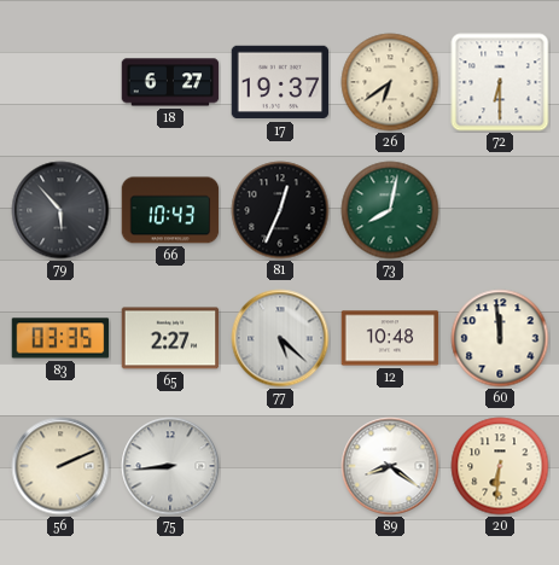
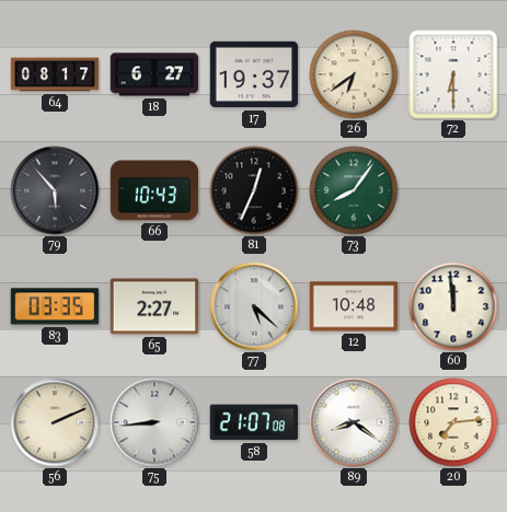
64: none -> 08:17 (55, 74)
73: 8:02 -> 8:06 (354, 190)
58: none -> 21:07 (254, 422)
20: 6:31 -> 7:14 (453, 422)
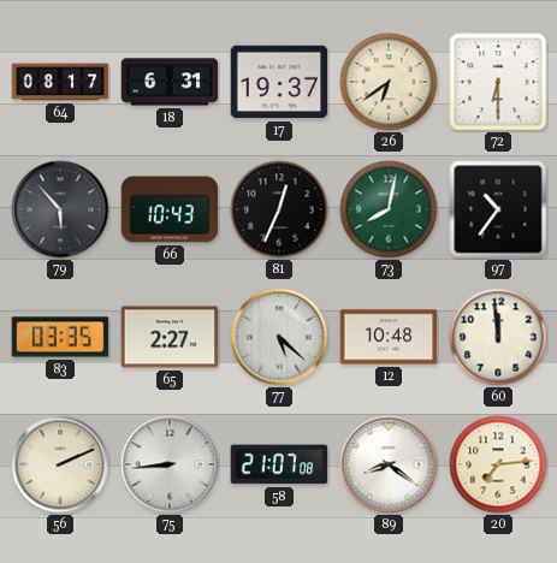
18: 6:27 -> 6:31 (170, 82)
73: 8:06 -> 8:02 (389, 209)
97: none -> 10:36 (498, 209)
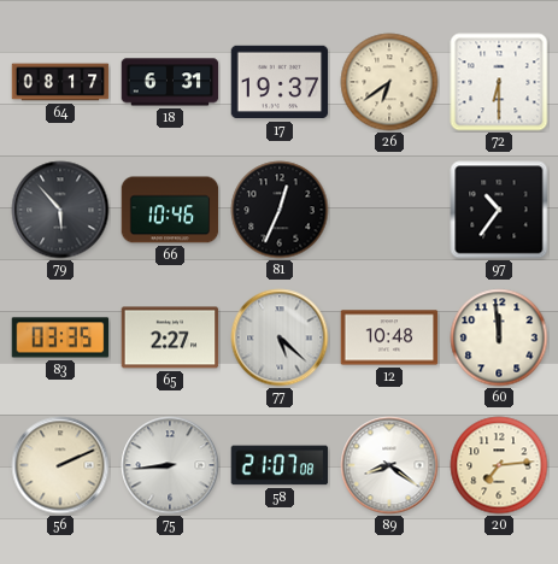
66: 10:43 -> 10:46 (170, 210)
73: 8:02 -> none (389, 209)
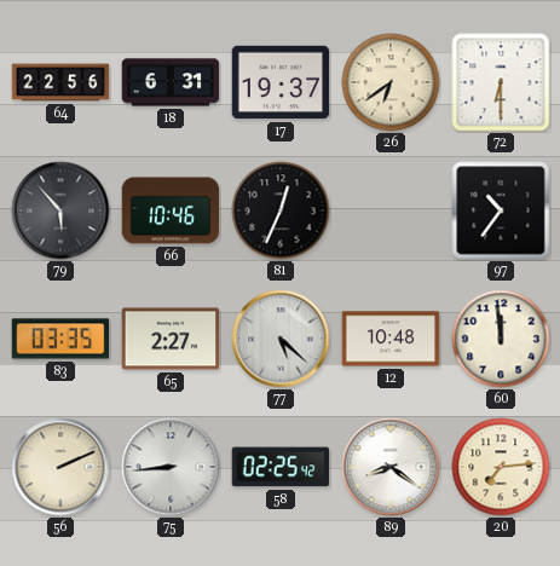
64: 08:17 -> 22:56 (60, 82)
58: 21:07 -> 02:25 (281, 467)
